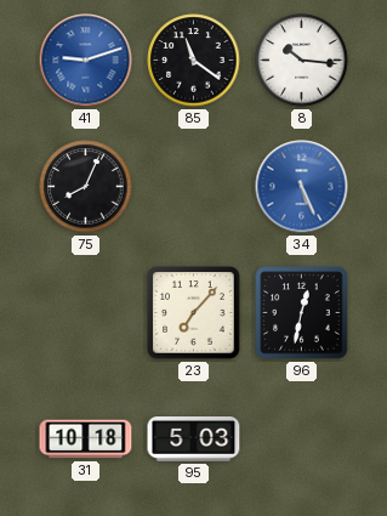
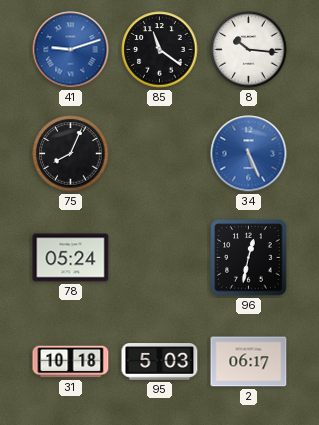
78: none -> 05:24 (71, 258)
23: 7:07 -> none (194, 313)
2: none -> 06:17 (249, 362)
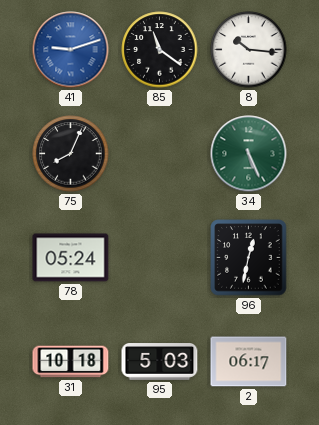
34 dial: blue -> green (249, 154)
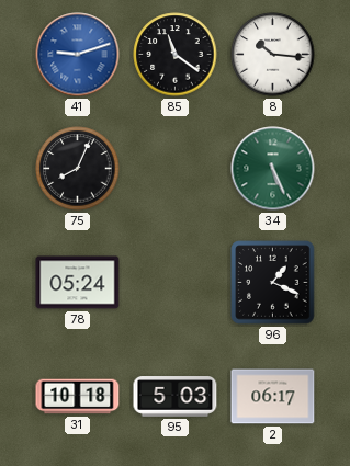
96: 12:32 -> 1:19 (273, 283)
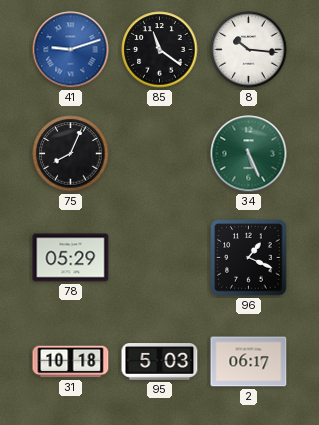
78: 05:24 -> 05:29 (71, 258)
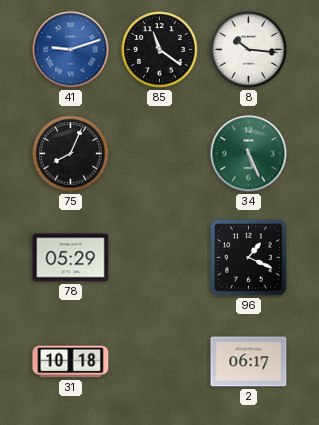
95: 5:03 -> none (160, 362)
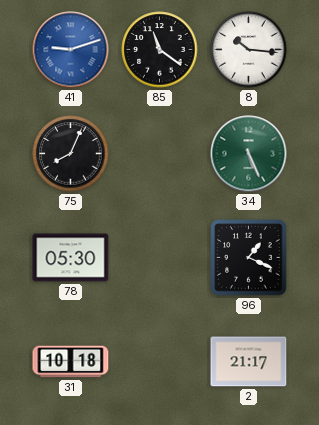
78: 05:29 -> 05:30 (71, 258)
2: 06:17 -> 21:17 (249, 362)
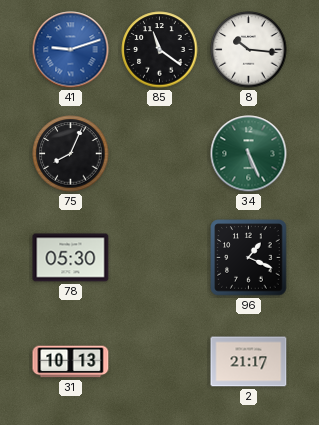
31: 10:18 -> 10:13 (71, 362)
